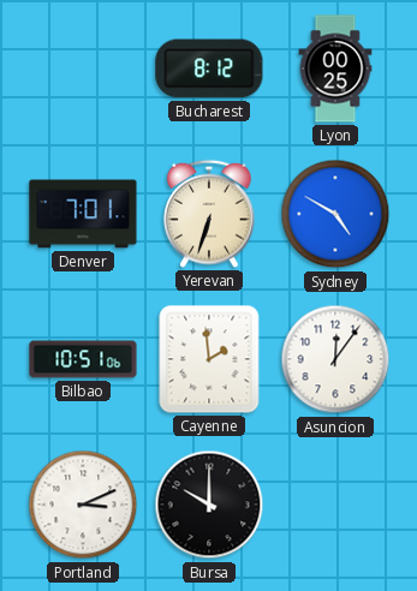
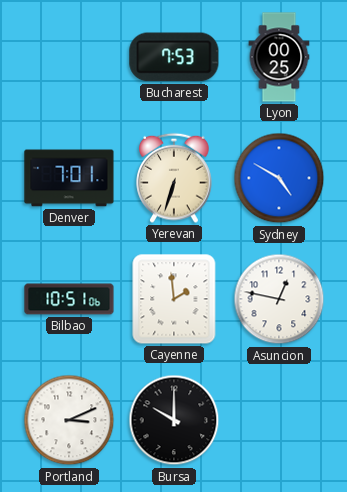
Bucharest: 8:12 -> 7:53 (174, 57)
Asuncion: 12:06 -> 12:47 (279, 299)
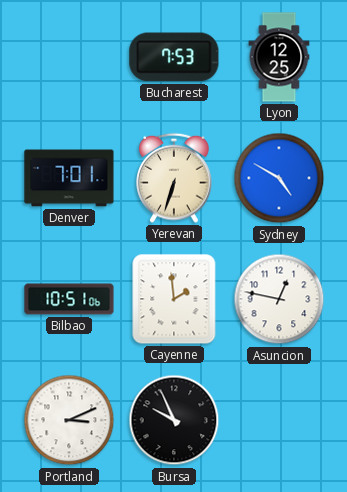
Lyon: 00:25 -> 12:25 (279, 57)
Bursa: 10:00 -> 9:56 (174, 420)
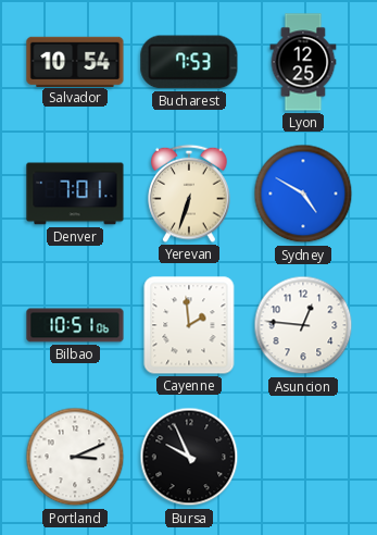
Salvador: none -> 10:54 (75, 61)
Asuncion: 12:47 -> 12:46 (303, 325)
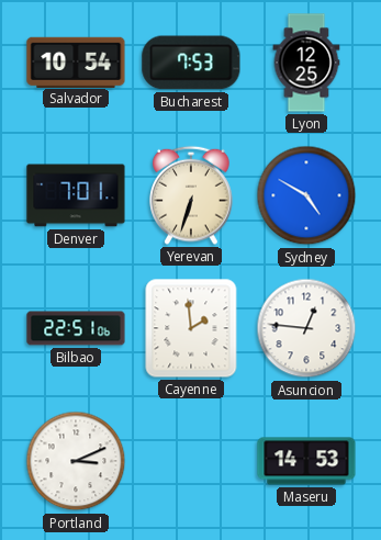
Bilbao: 10:51 -> 22:51 (76, 328)
Bursa: 9:56 -> none (189, 457)
Maseru: none -> 14:53 (306, 461)
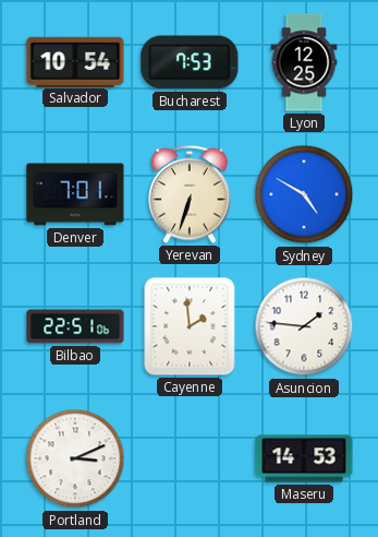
Asuncion: 12:46 -> 1:46 (304, 326)
